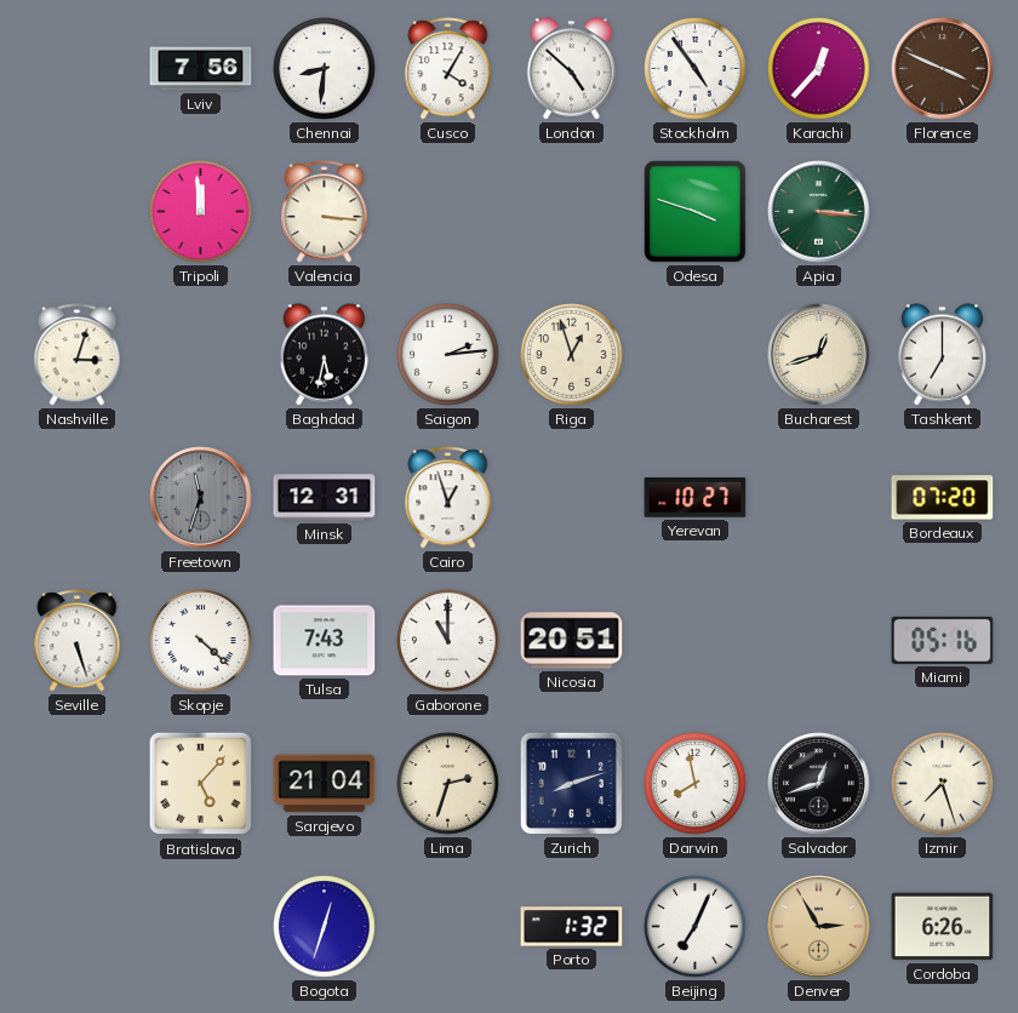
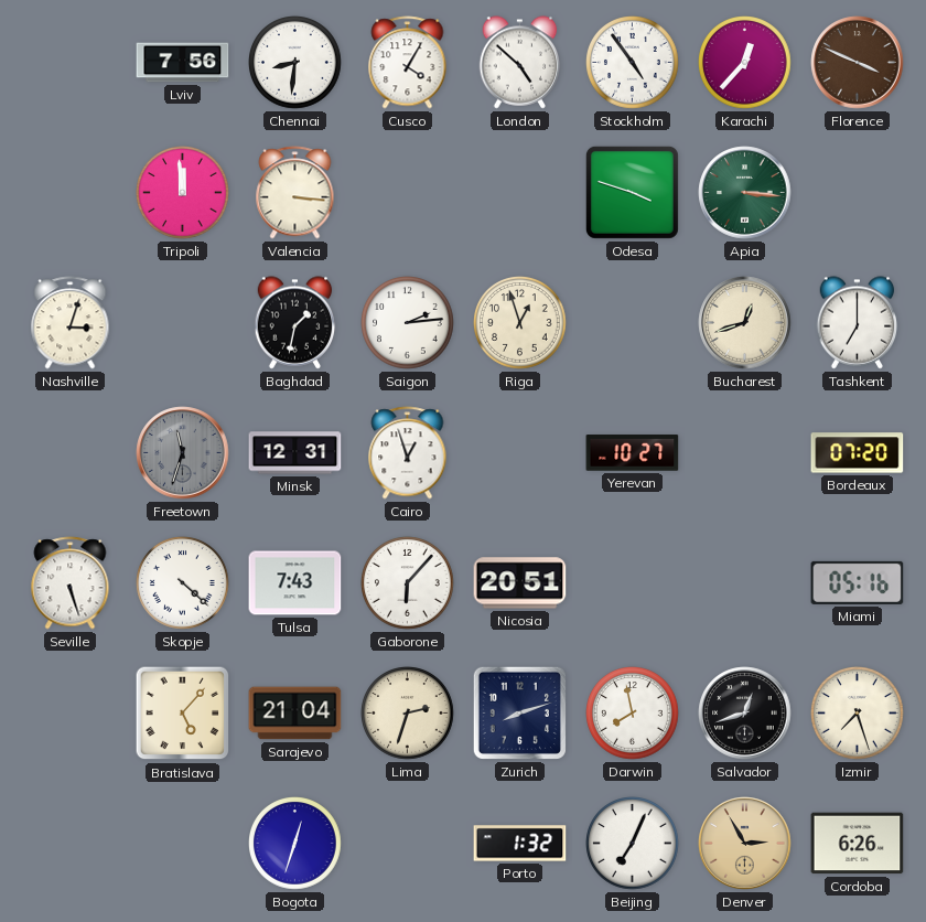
Baghdad: 5:32 -> 1:32 (295, 323)
Gaborone: 11:00 -> 6:07 (408, 583)
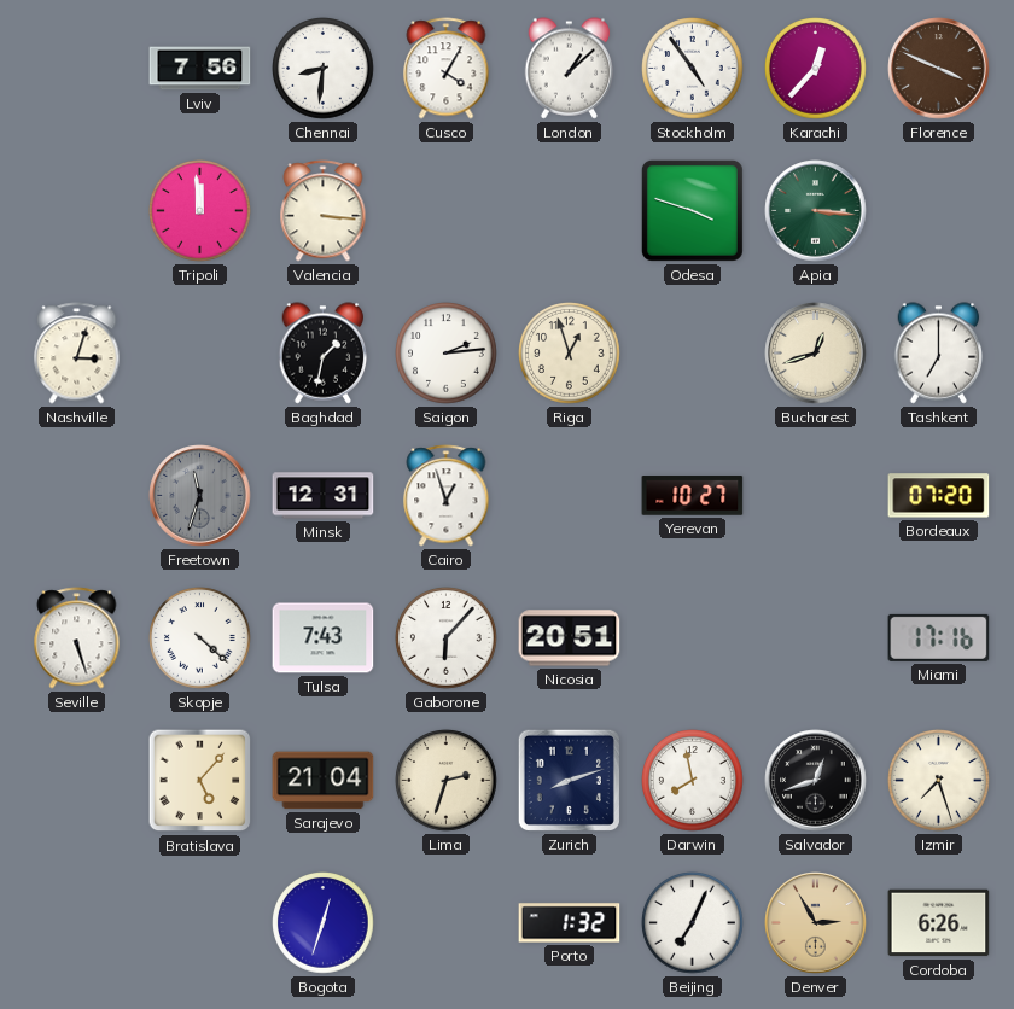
London: 4:52 -> 1:08 (570, 69)
Miami: 05:16 -> 17:16 (939, 637)
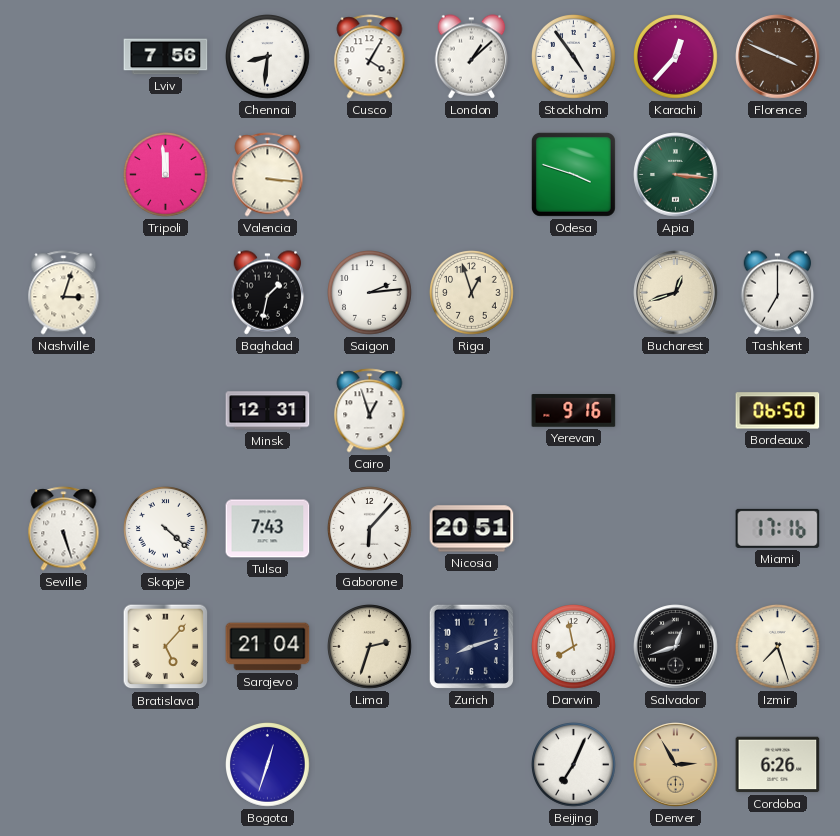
Freetown: 11:33 -> none (200, 496)
Yerevan: 10:27 -> 9:16 (574, 411)
Bordeaux: 07:20 -> 06:50 (778, 411)
Porto: 1:32 -> none (570, 923)
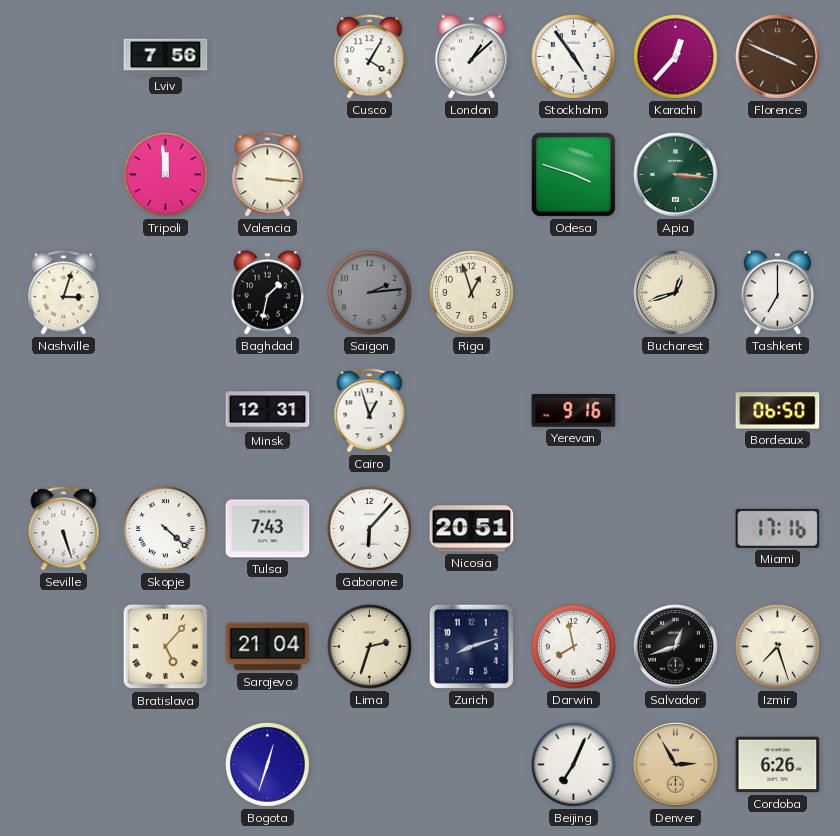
Chennai: 8:31 -> none (268, 57)
Saigon dial: white -> grey (370, 293)
